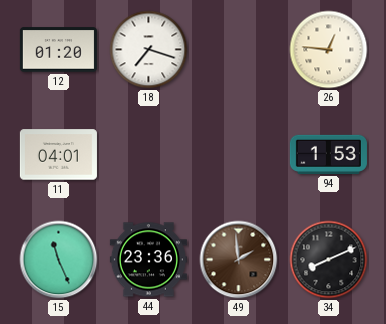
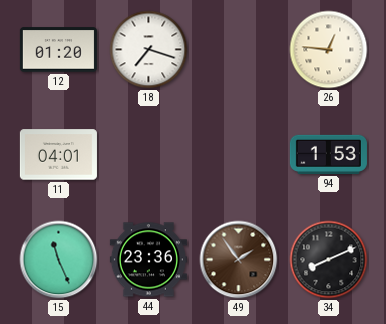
49: 1:59 -> 1:54 (239, 260)
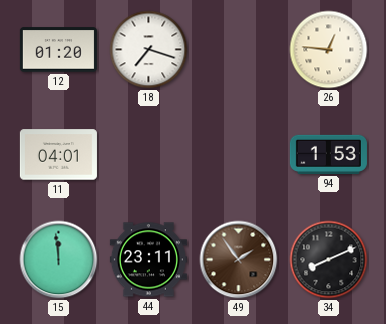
15: 11:26 -> 11:59 (59, 260)
44: 23:36 -> 23:11 (148, 260)
